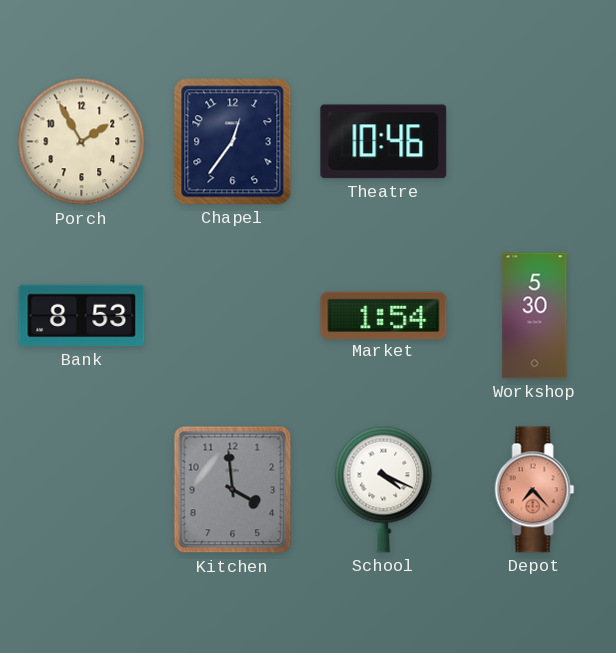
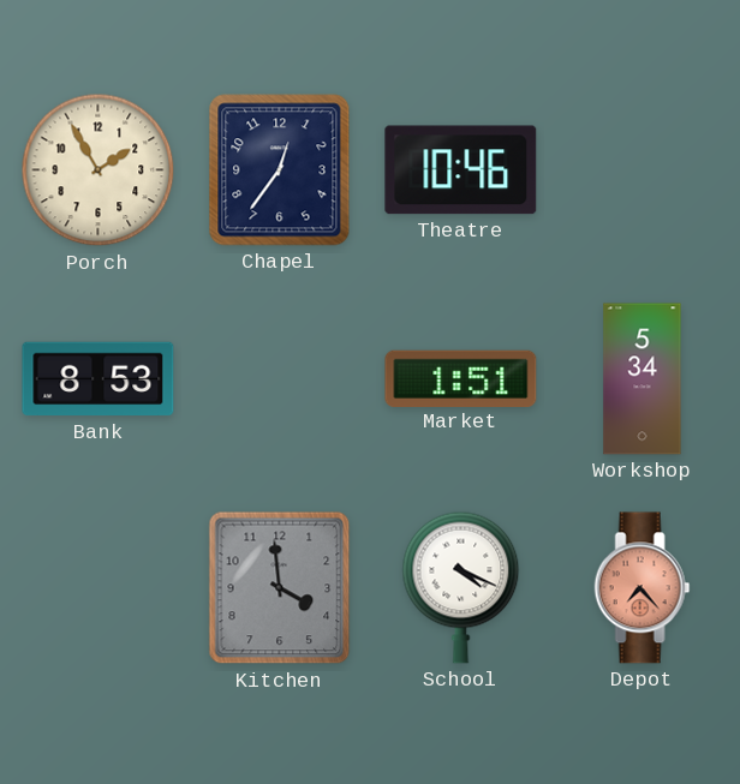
Market: 1:54 -> 1:51 (461, 378)
Workshop: 5:30 -> 5:34 (643, 379)
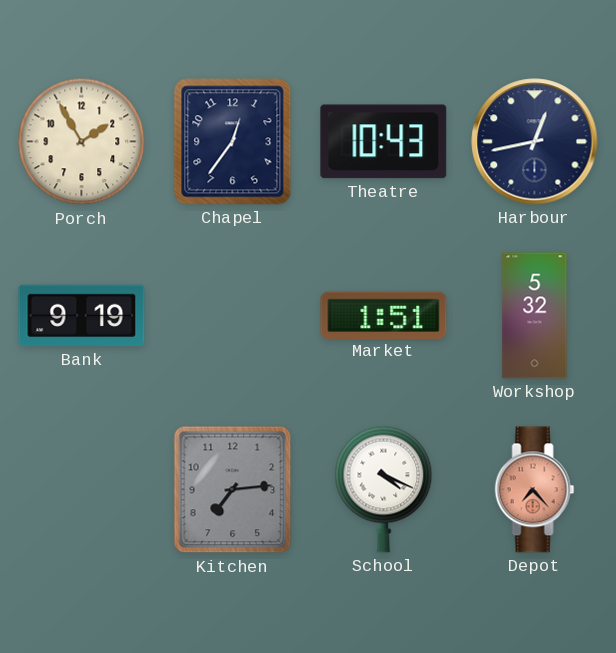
Theatre: 10:46 -> 10:43 (384, 142)
Harbour: none -> 12:43 (535, 142)
Bank: 8:53 -> 9:19 (82, 316)
Workshop: 5:34 -> 5:32 (535, 316)
Kitchen: 3:59 -> 7:14 (233, 490)
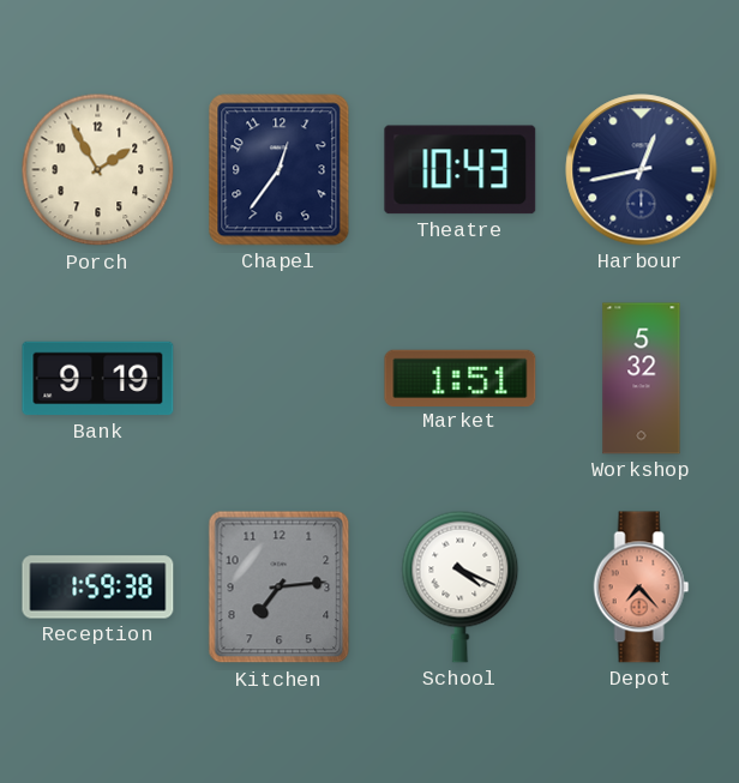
Reception: none -> 1:59 (98, 588)
